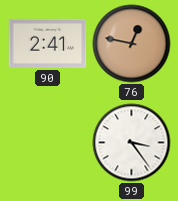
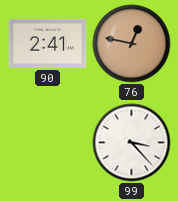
99: 3:24 -> 3:23 (132, 143)
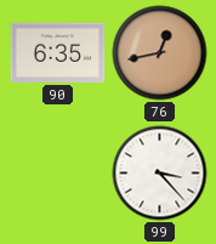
90: 2:41 -> 6:35 (58, 52)
76: 12:47 -> 12:43 (160, 53)
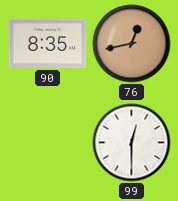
90: 6:35 -> 8:35 (48, 43)
99: 3:23 -> 12:30 (132, 143)
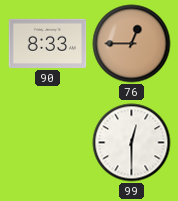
90: 8:35 -> 8:33 (48, 43)
76: 12:43 -> 12:45 (132, 44)
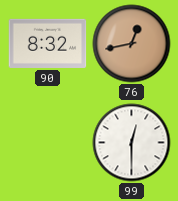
90: 8:33 -> 8:32 (48, 43)
76: 12:45 -> 12:43 (132, 44)
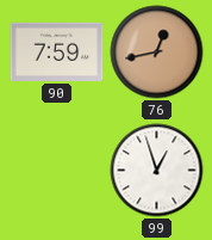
90: 8:32 -> 7:59 (57, 51)
99: 12:30 -> 12:57 (157, 171)
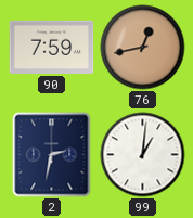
2: none -> 2:32 (52, 155)
99: 12:57 -> 1:01 (143, 155)
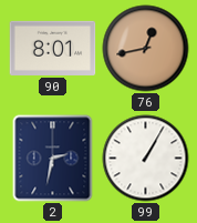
90: 7:59 -> 8:01 (53, 48)
99: 1:01 -> 1:05 (146, 159)
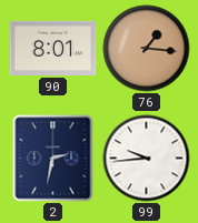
76: 12:43 -> 1:16 (147, 49)
99: 1:05 -> 9:44 (147, 159)
